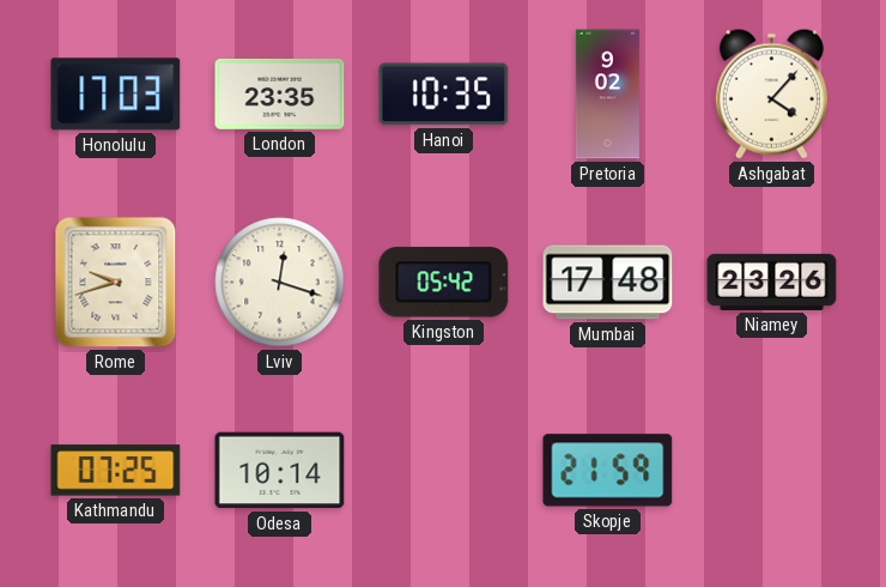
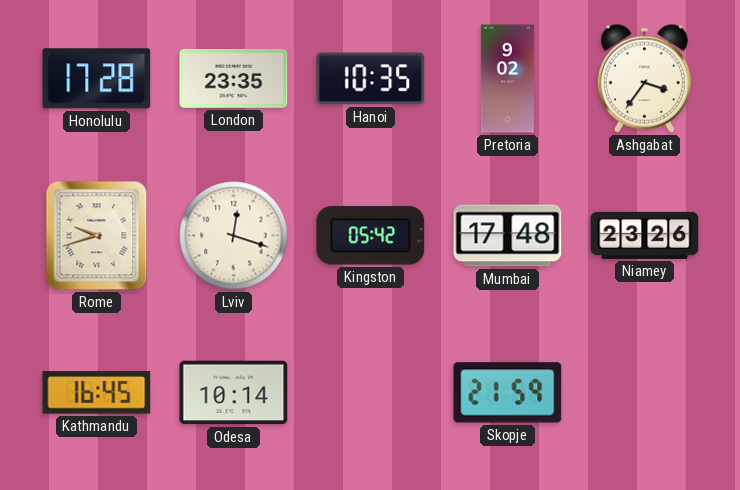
Honolulu: 17:03 -> 17:28 (97, 79)
Ashgabat: 4:07 -> 3:36 (644, 78)
Kathmandu: 07:25 -> 16:45 (97, 393)
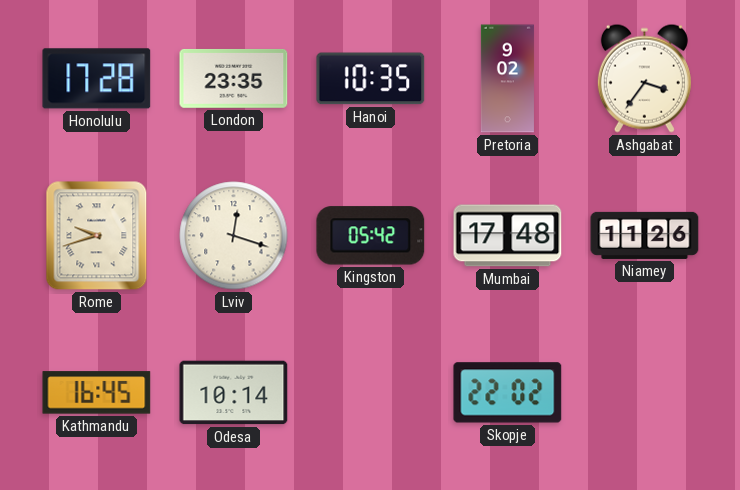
Niamey: 23:26 -> 11:26 (645, 235)
Skopje: 21:59 -> 22:02 (508, 393)
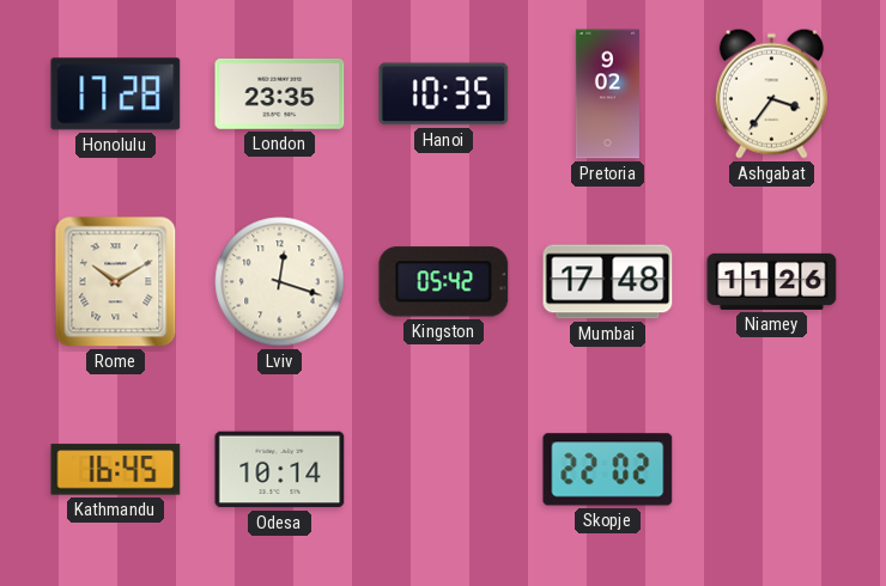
Rome: 9:42 -> 10:10 (116, 282)
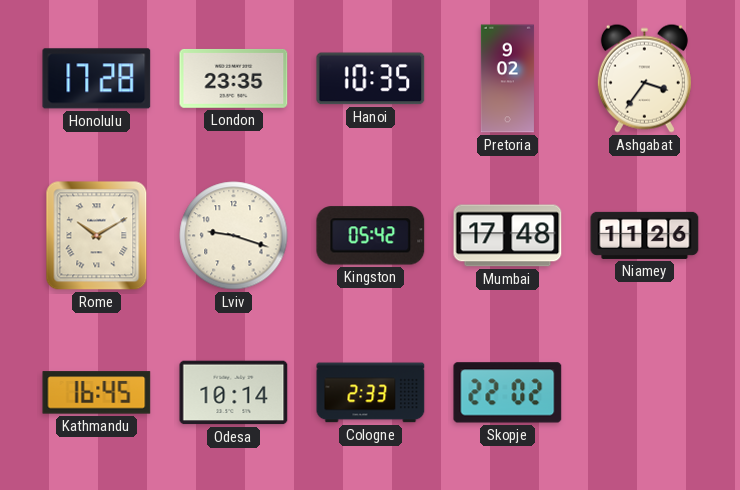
Lviv: 12:18 -> 9:18 (234, 236)
Cologne: none -> 2:33 (371, 393)
